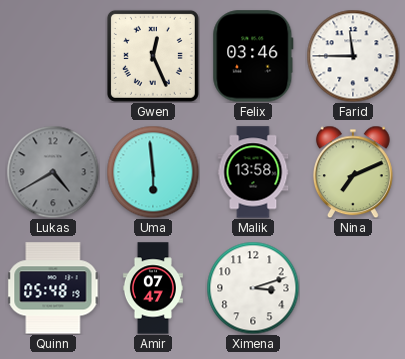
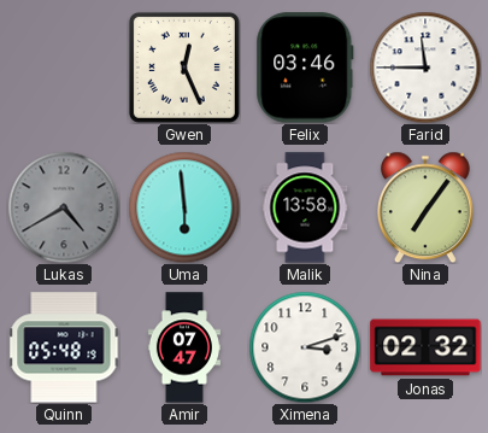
Nina: 7:11 -> 7:06 (425, 207)
Jonas: none -> 02:32 (425, 347)
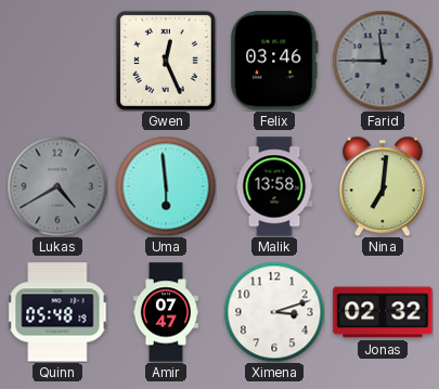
Farid dial: white -> grey (383, 61)
Nina: 7:06 -> 7:01 (383, 186)
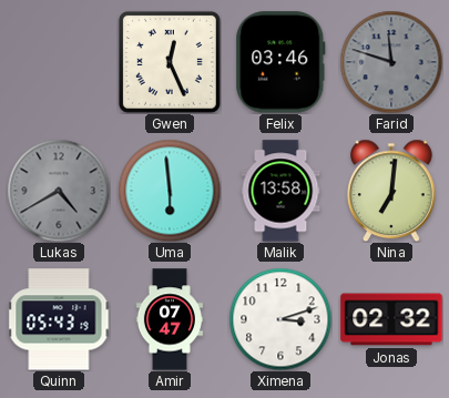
Farid: 11:45 -> 11:48 (391, 62)
Quinn: 05:48 -> 05:43 (59, 319)
